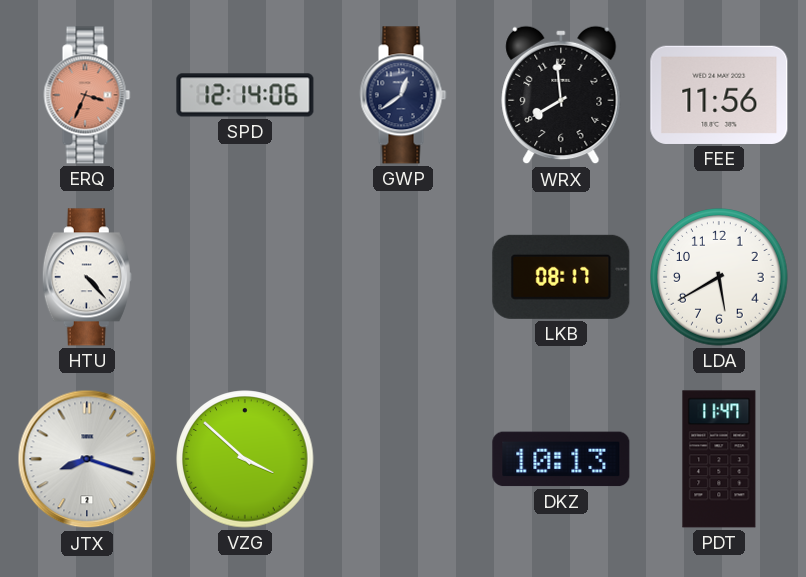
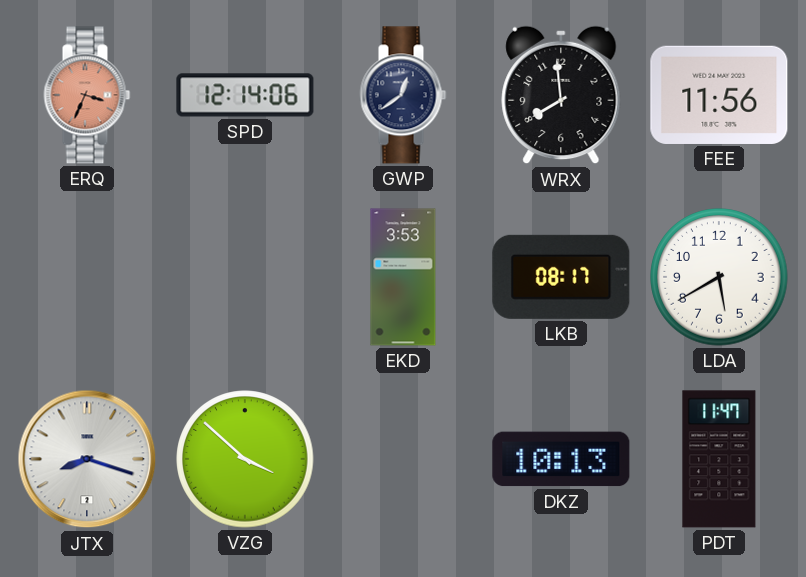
HTU: 4:23 -> none (87, 277)
EKD: none -> 3:53 (403, 277)
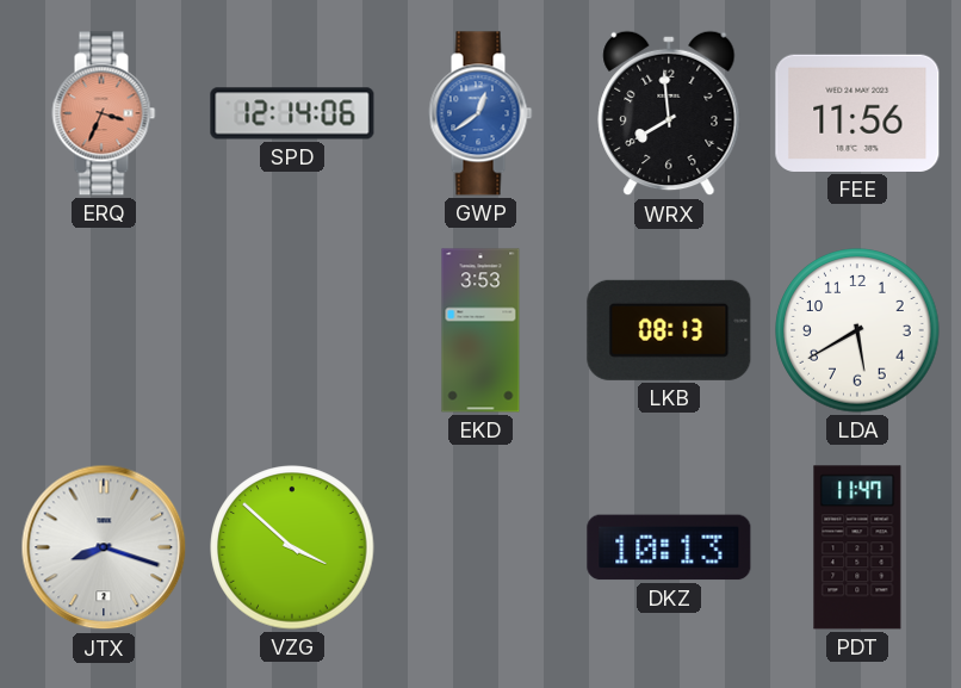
GWP dial: navy -> blue (480, 113)
LKB: 08:17 -> 08:13 (669, 330)
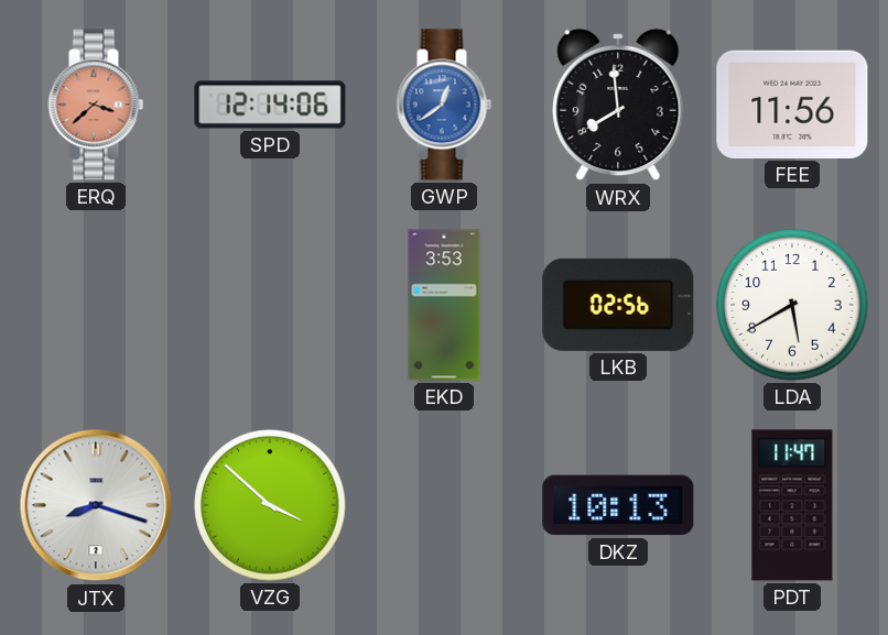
ERQ: 3:34 -> 3:38 (96, 105)
LKB: 08:13 -> 02:56 (618, 305)
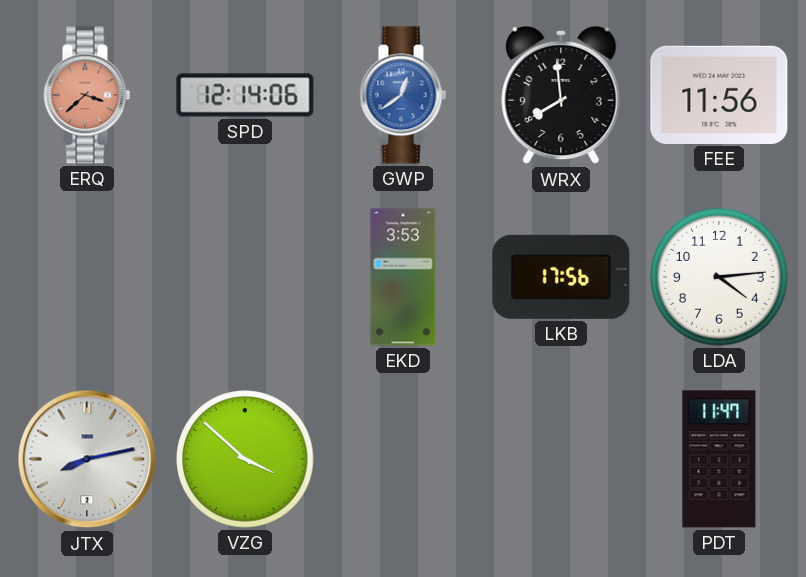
LKB: 02:56 -> 17:56 (561, 277)
LDA: 5:40 -> 4:14 (719, 277)
JTX: 8:18 -> 8:13 (87, 459)
DKZ: 10:13 -> none (618, 505)
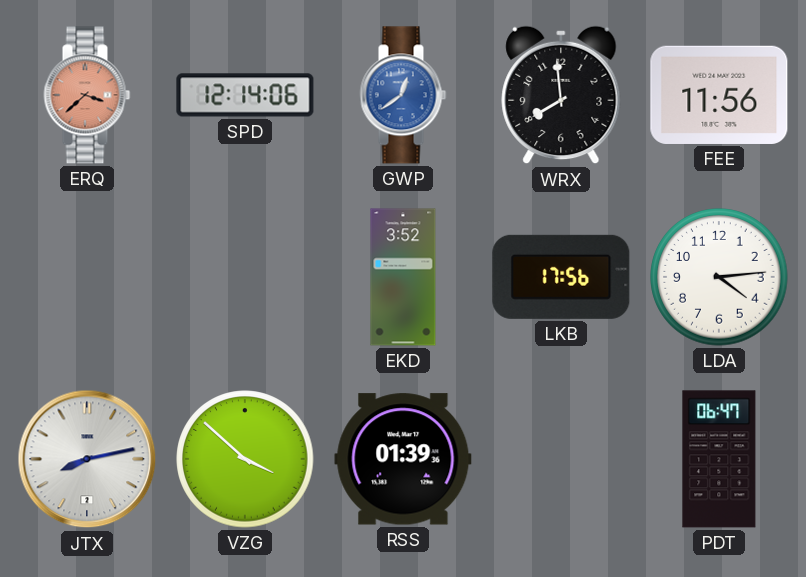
EKD: 3:53 -> 3:52 (403, 277)
RSS: none -> 01:39 (403, 459)
PDT: 11:47 -> 06:47 (719, 459)
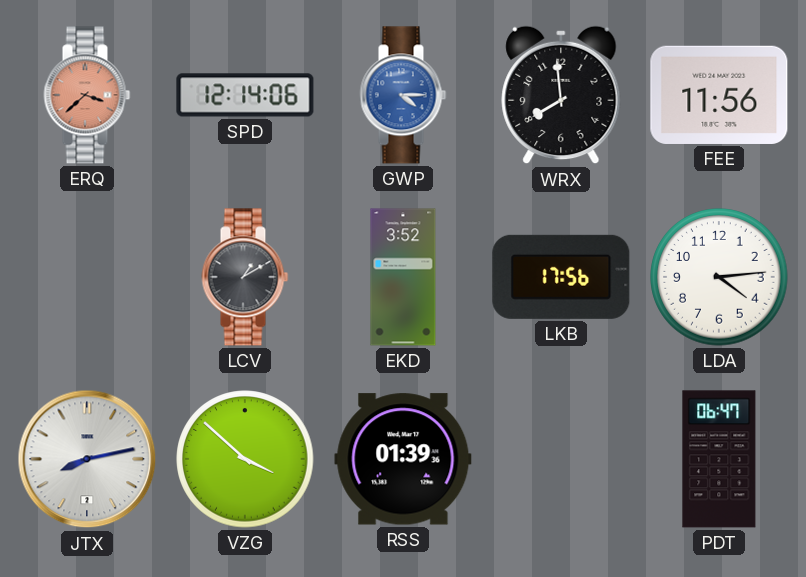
GWP: 12:39 -> 4:15 (403, 95)
LCV: none -> 1:10 (245, 277)
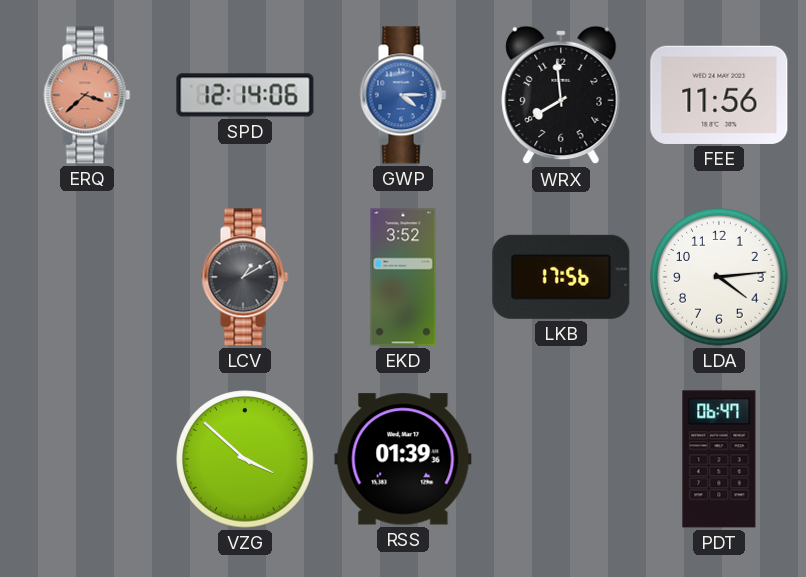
JTX: 8:13 -> none (87, 459)
